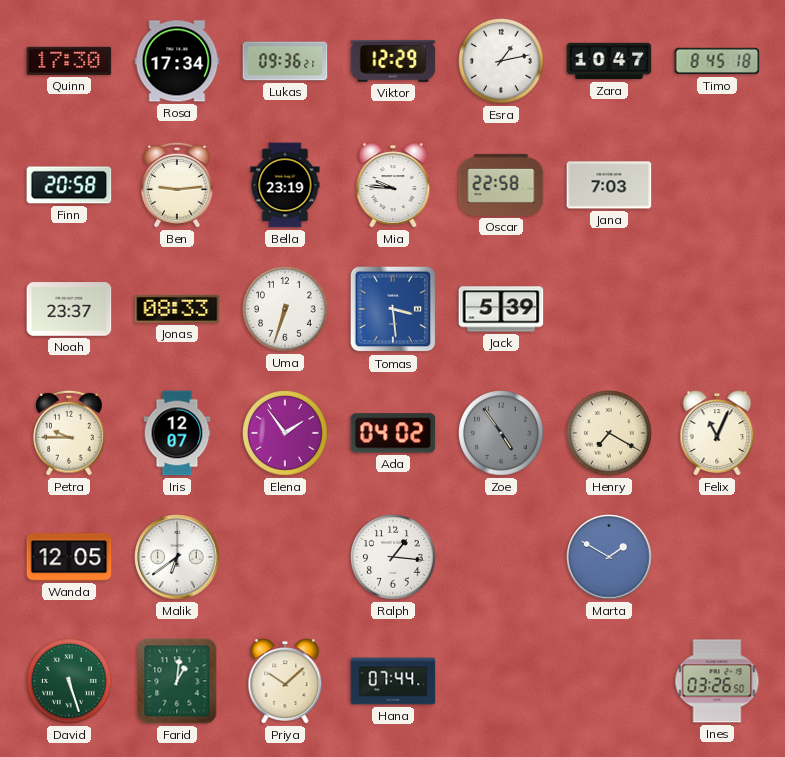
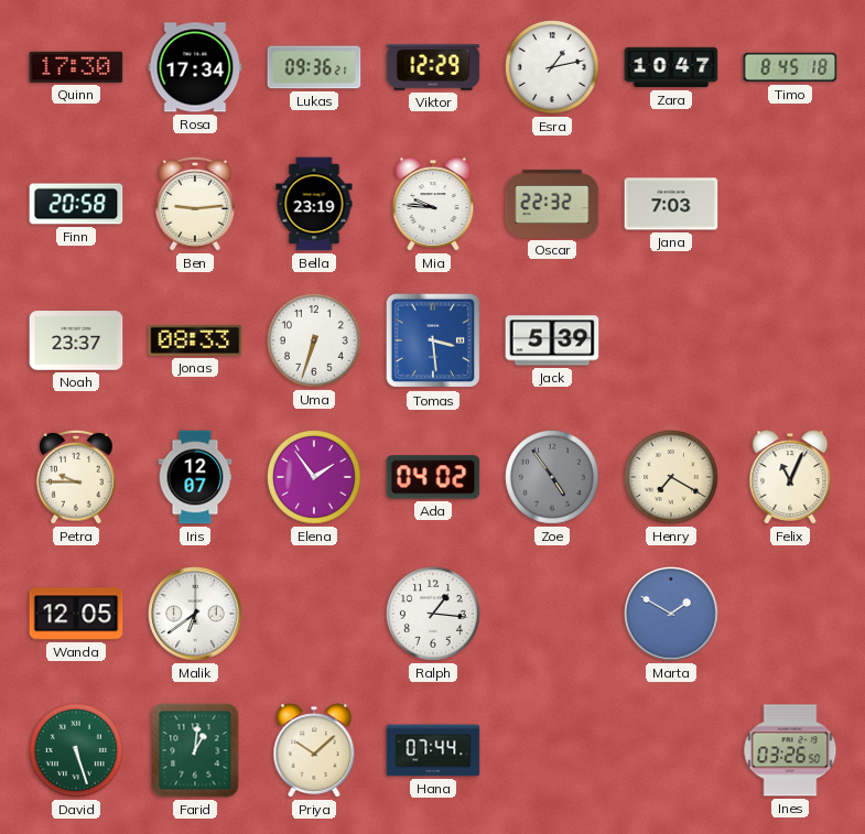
Oscar: 22:58 -> 22:32 (552, 204)
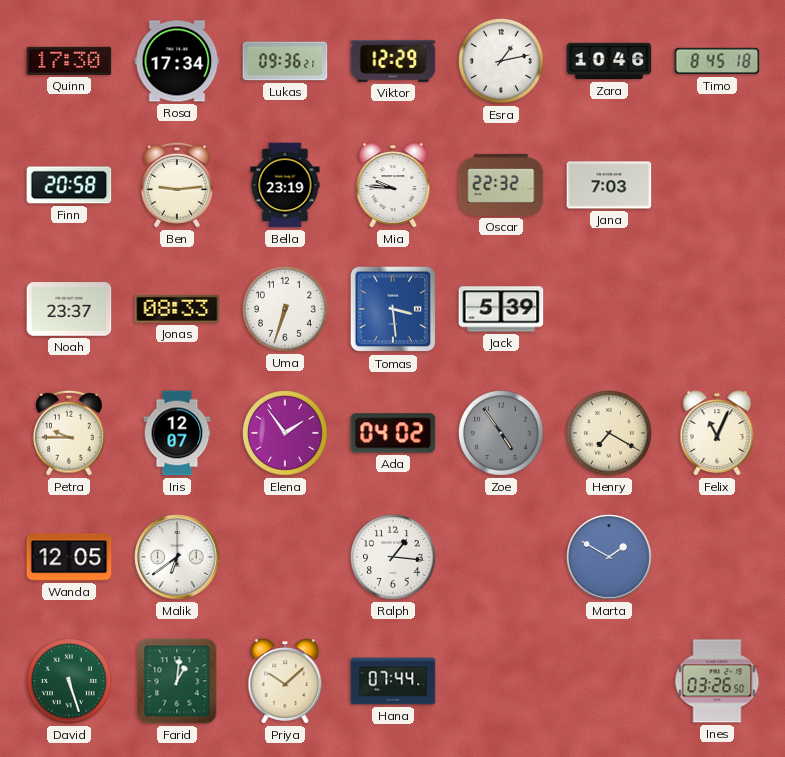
Zara: 10:47 -> 10:46 (609, 61)
